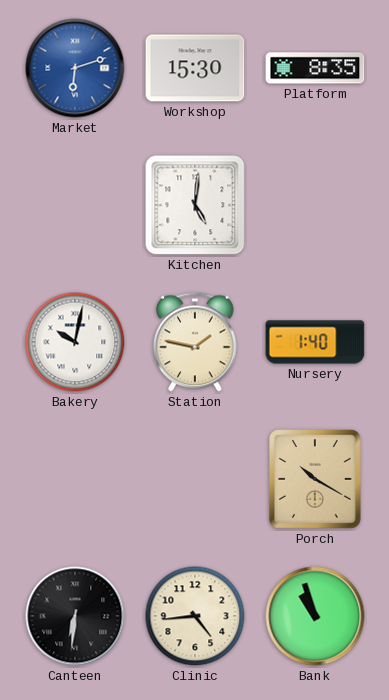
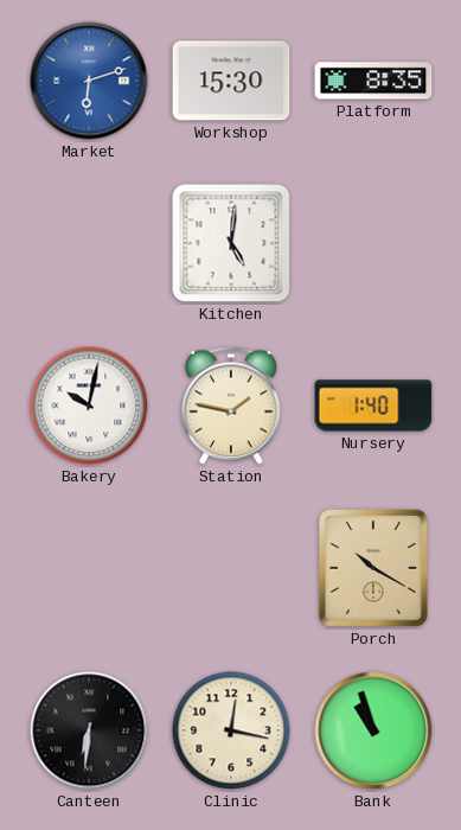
Clinic: 4:44 -> 12:17 (231, 730)
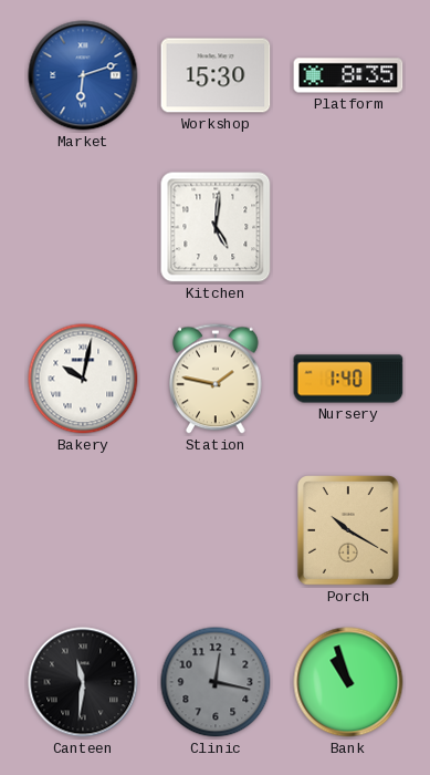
Canteen: 6:31 -> 11:31 (83, 682)
Clinic dial: cream -> grey (216, 682)
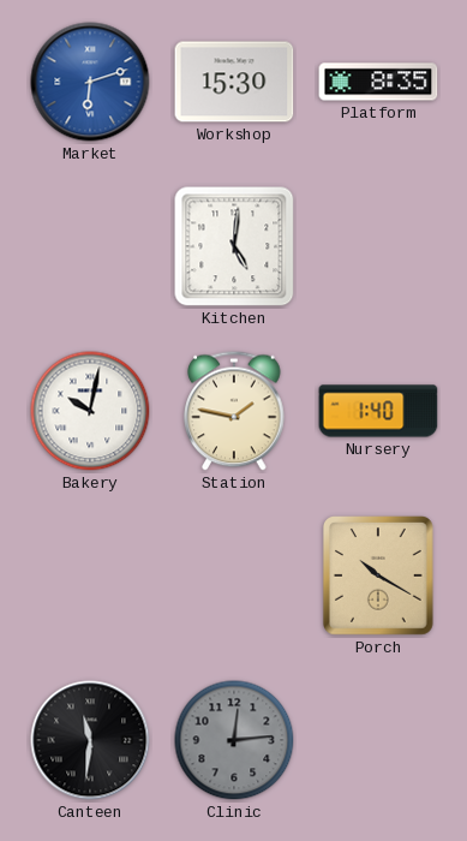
Clinic: 12:17 -> 12:14 (234, 740)
Bank: 10:57 -> none (348, 682)
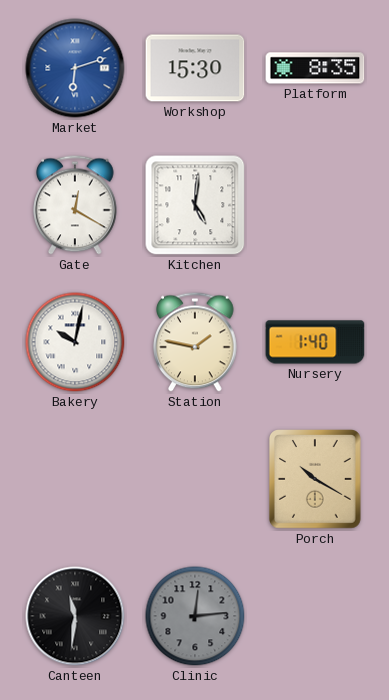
Gate: none -> 12:20 (75, 205)
